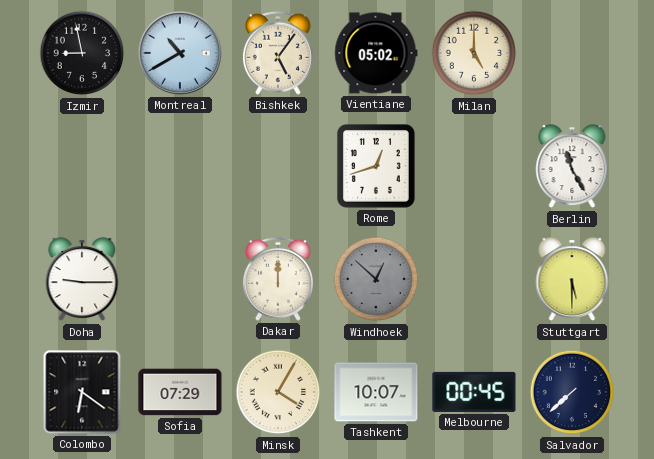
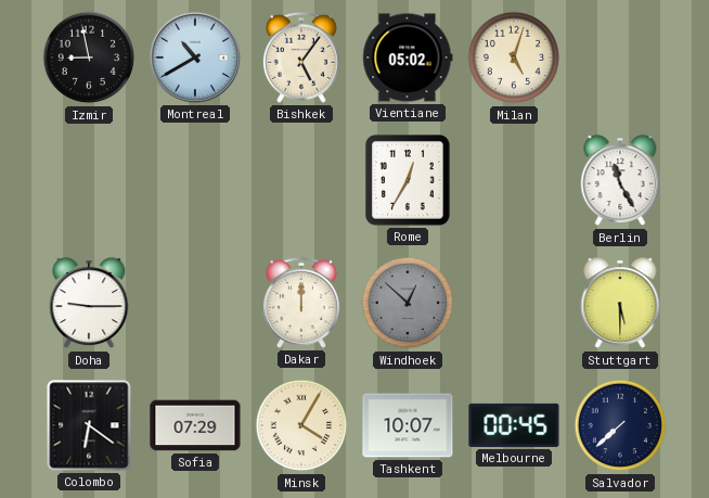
Milan: 5:00 -> 5:03 (514, 58)
Rome: 12:42 -> 12:35 (408, 181)
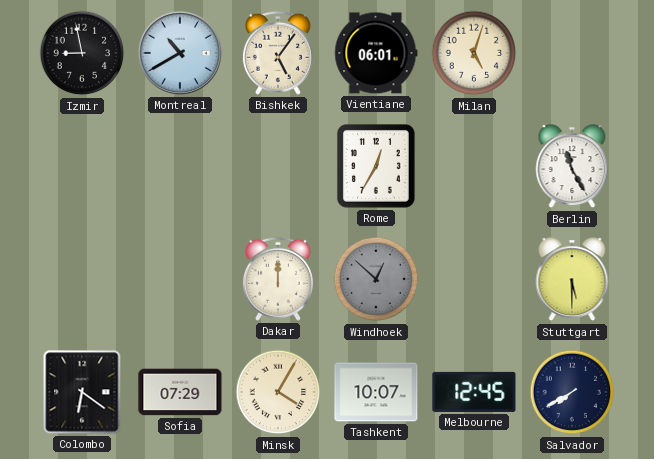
Vientiane: 05:02 -> 06:01 (376, 53)
Doha: 9:15 -> none (89, 304)
Melbourne: 00:45 -> 12:45 (474, 392)
Salvador: 7:38 -> 7:40 (572, 392)
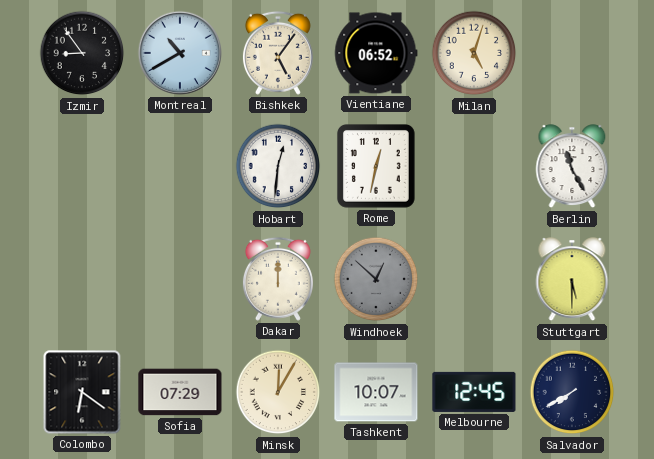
Izmir: 8:58 -> 8:54 (82, 53)
Vientiane: 06:01 -> 06:52 (376, 53)
Hobart: none -> 12:31 (278, 166)
Rome: 12:35 -> 12:32 (376, 167)
Minsk: 4:05 -> 12:05 (278, 392)
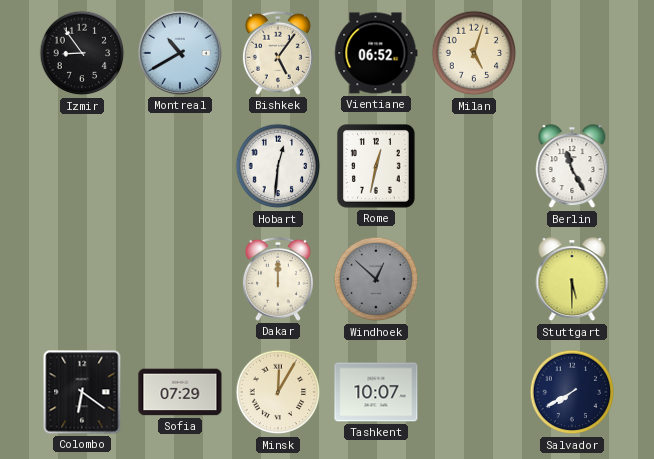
Melbourne: 12:45 -> none (474, 392)
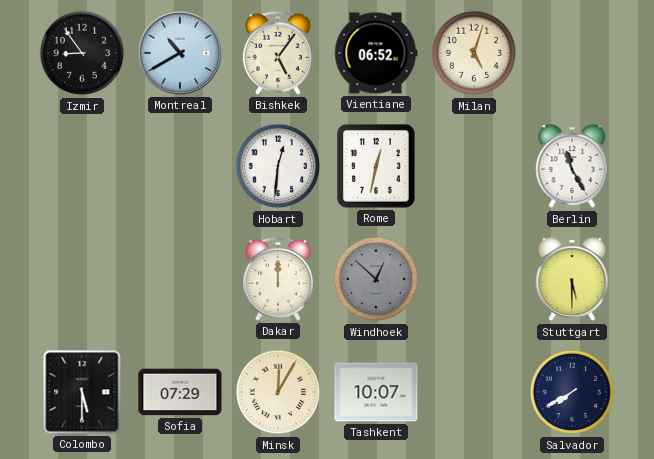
Colombo: 6:21 -> 5:30 (82, 392)
